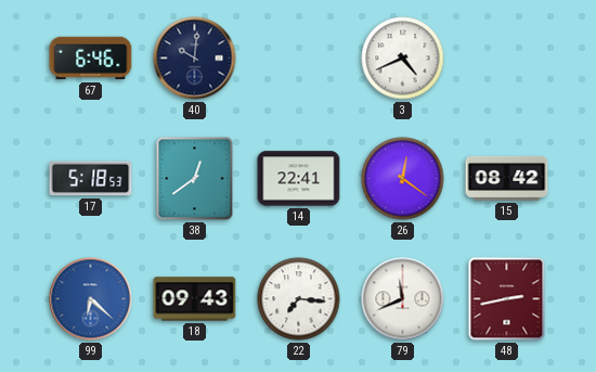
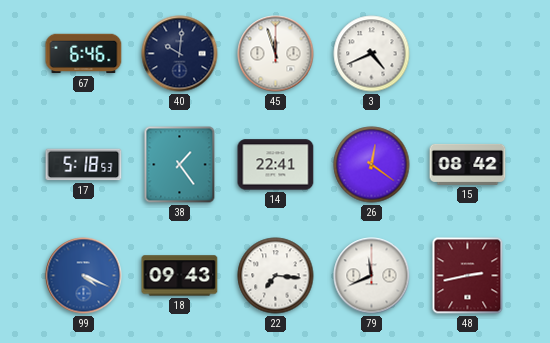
45: none -> 11:57 (276, 54)
38: 12:39 -> 1:24 (180, 165)
99: 6:22 -> 4:19 (84, 276)
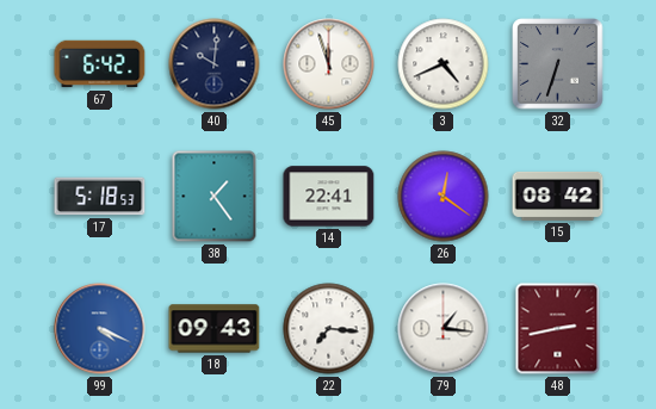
67: 6:46 -> 6:42 (100, 64)
32: none -> 6:33 (558, 64)
79: 11:41 -> 1:16 (444, 329)
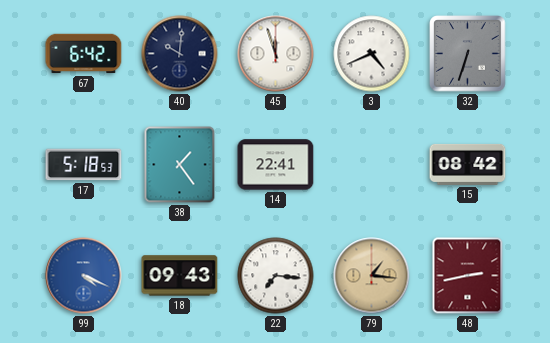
26: 12:21 -> none (444, 197)
79 dial: white -> champagne (372, 276)
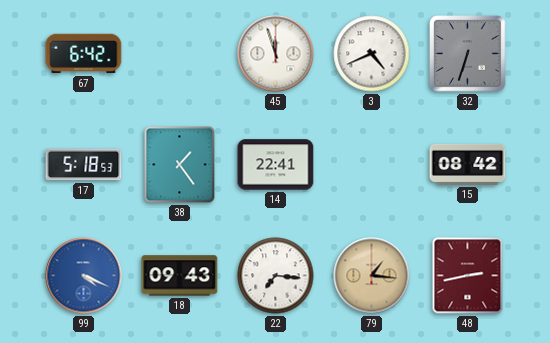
40: 10:01 -> none (180, 54)
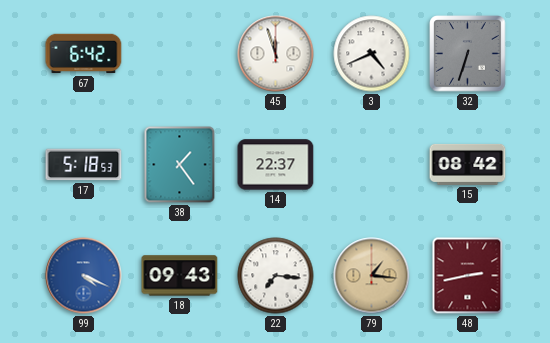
14: 22:41 -> 22:37 (276, 165)
